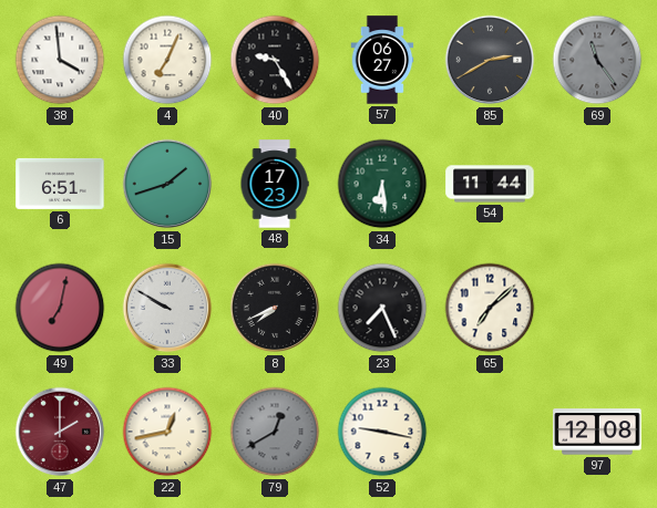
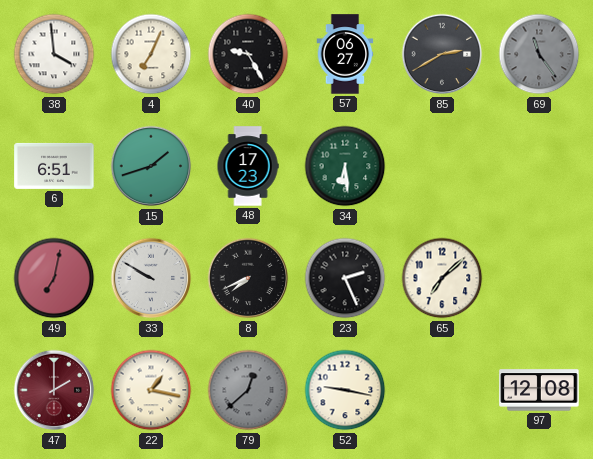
54: 11:44 -> none (490, 184)
23: 7:26 -> 2:26 (345, 278)
22: 12:43 -> 1:17 (151, 390)
79: 12:40 -> 12:38 (248, 390)
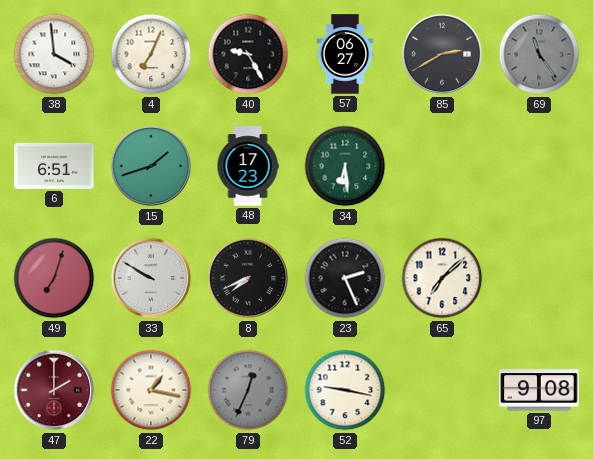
49: 7:02 -> 7:03 (54, 278)
79: 12:38 -> 12:34 (248, 390)
97: 12:08 -> 9:08 (539, 390)
